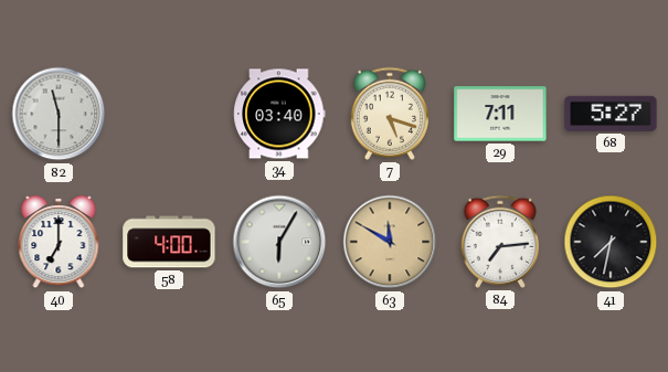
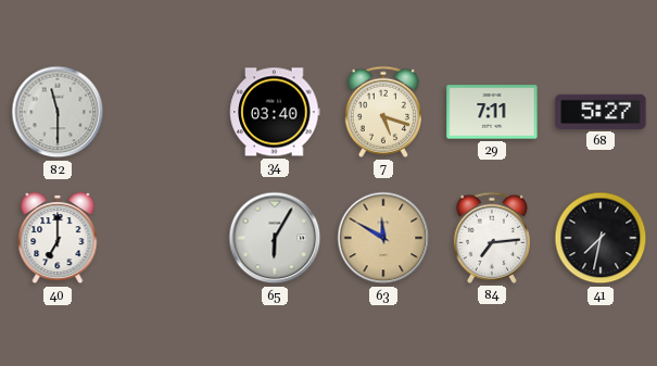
58: 4:00 -> none (169, 242)
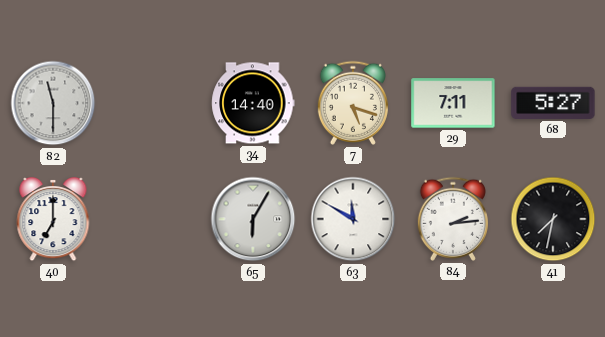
34: 03:40 -> 14:40 (253, 103)
63 dial: champagne -> white (353, 219)
84: 7:14 -> 2:14 (453, 219)
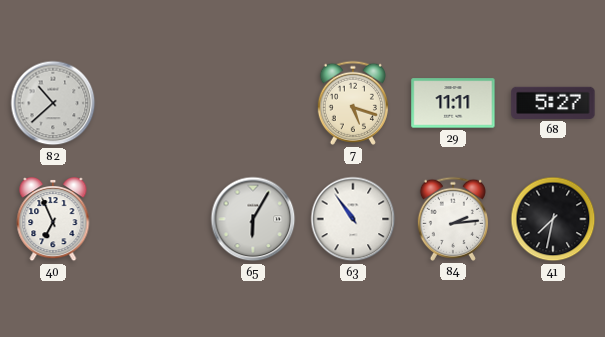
82: 11:30 -> 10:38 (53, 103)
34: 14:40 -> none (253, 103)
29: 7:11 -> 11:11 (453, 103)
40: 7:00 -> 6:56 (53, 220)
63: 11:50 -> 10:54 (353, 219)
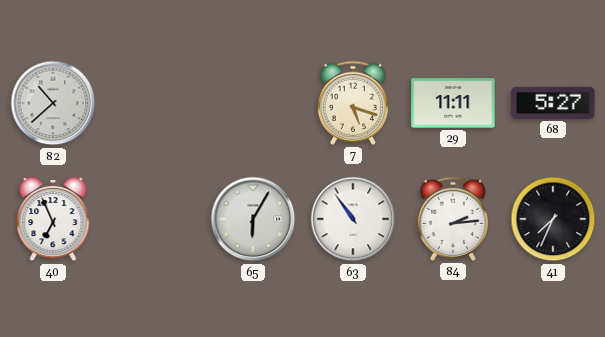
41: 7:32 -> 7:34 (553, 219)
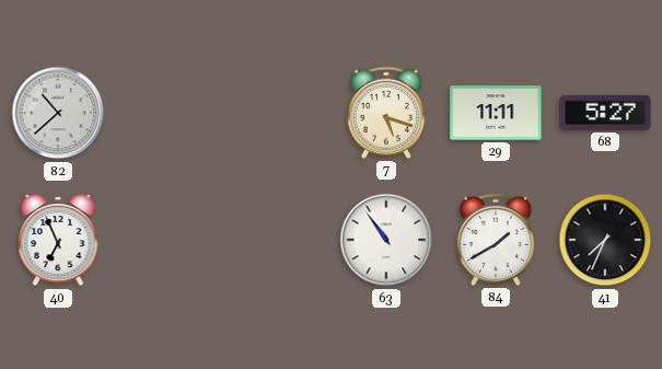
65: 6:05 -> none (253, 219)
84: 2:14 -> 1:40 (496, 240)
